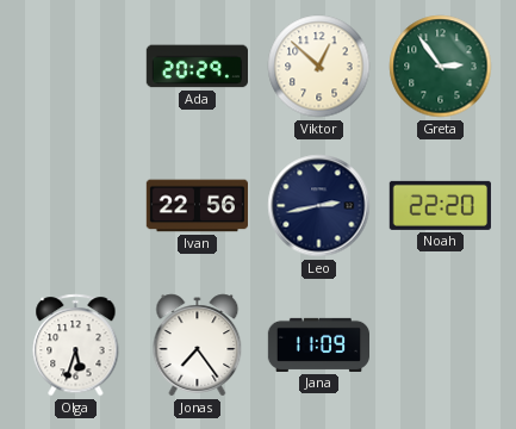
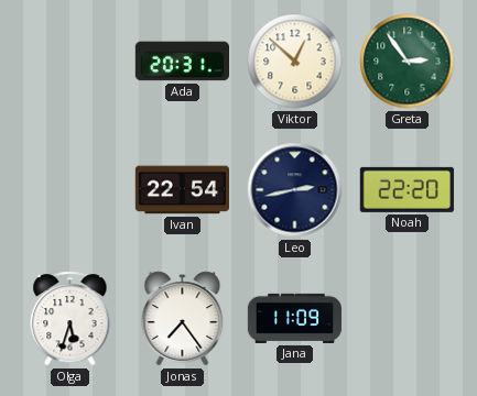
Ada: 20:29 -> 20:31 (182, 62)
Ivan: 22:56 -> 22:54 (182, 190)
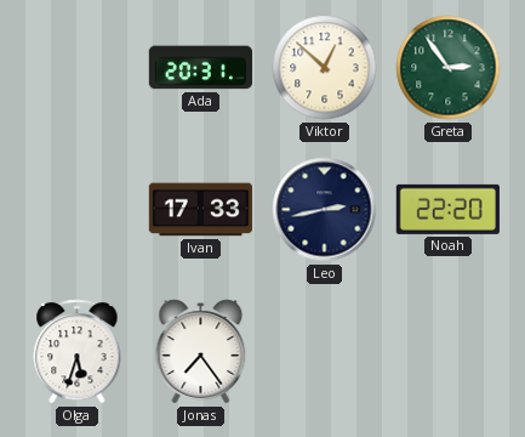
Ivan: 22:54 -> 17:33 (200, 210)
Jana: 11:09 -> none (294, 318)
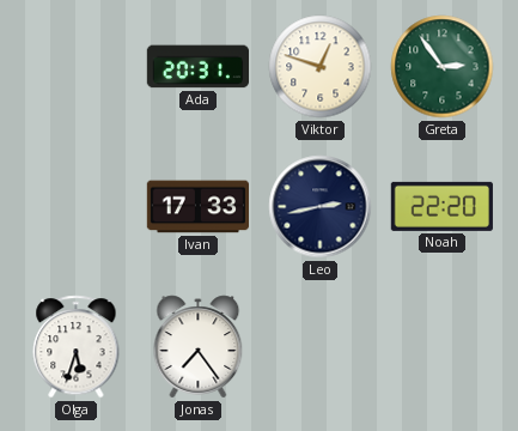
Viktor: 12:52 -> 12:48 (321, 67)
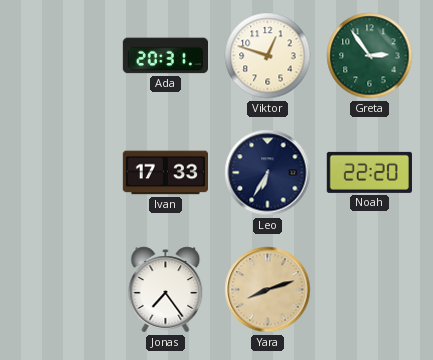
Leo: 2:43 -> 6:35 (268, 173)
Olga: 5:33 -> none (77, 347)
Yara: none -> 8:12 (268, 290)
